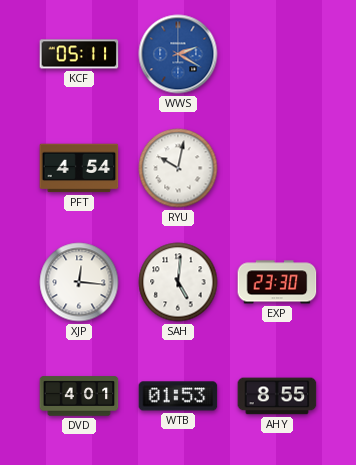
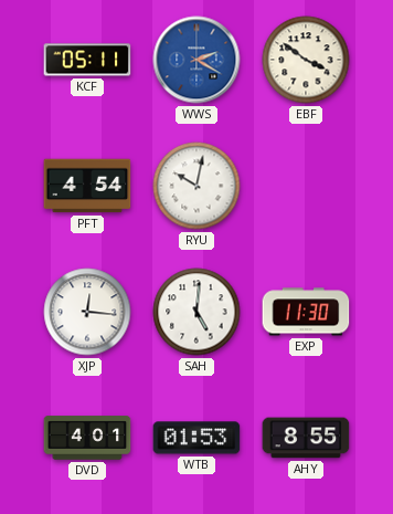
EBF: none -> 3:51 (306, 60)
EXP: 23:30 -> 11:30 (306, 312)
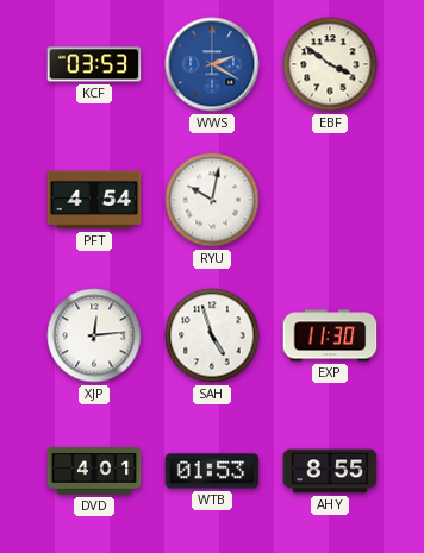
KCF: 05:11 -> 03:53 (94, 64)
XJP: 12:16 -> 12:14 (94, 335)
SAH: 5:01 -> 4:57 (212, 335)
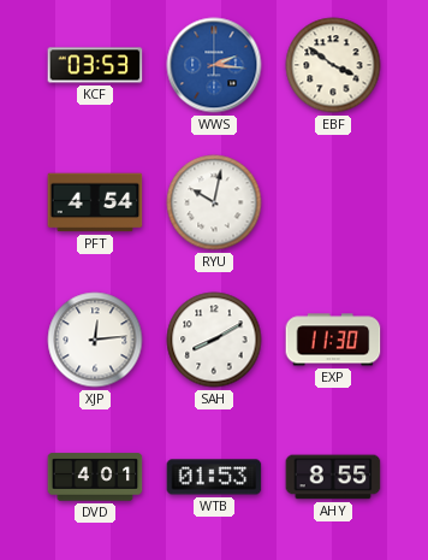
WWS: 2:20 -> 2:16 (214, 65)
SAH: 4:57 -> 8:10 (214, 340)
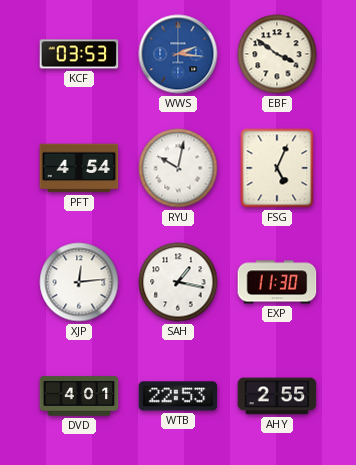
FSG: none -> 5:04 (277, 168)
SAH: 8:10 -> 1:17 (178, 282)
WTB: 01:53 -> 22:53 (178, 396)
AHY: 8:55 -> 2:55 (277, 396)
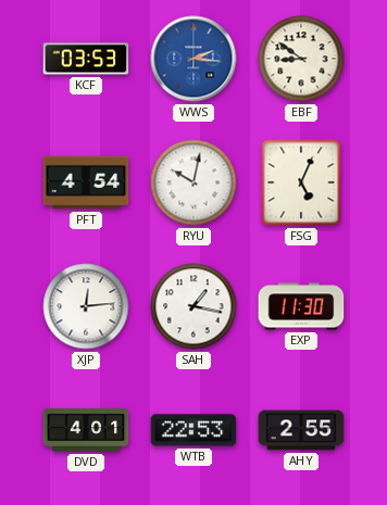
EBF: 3:51 -> 8:51 (301, 59)
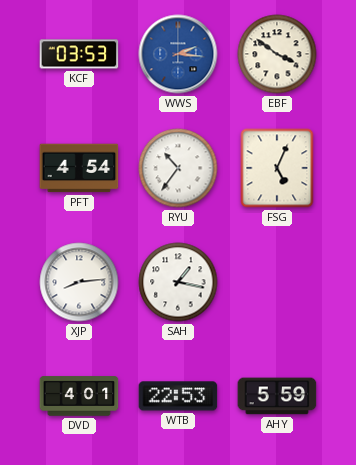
EBF: 8:51 -> 3:51 (277, 54)
RYU: 10:02 -> 10:36 (178, 168)
XJP: 12:14 -> 8:14 (79, 282)
EXP: 11:30 -> none (301, 306)
AHY: 2:55 -> 5:59 (277, 396)
